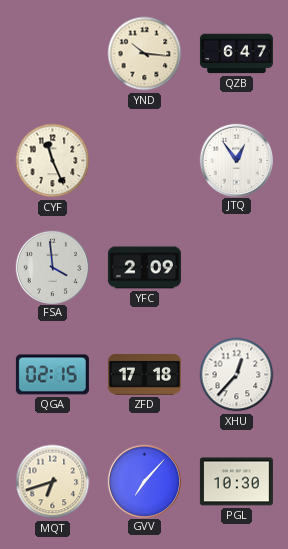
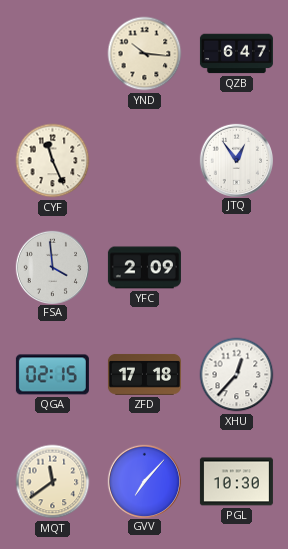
MQT: 6:42 -> 11:39 (53, 482)
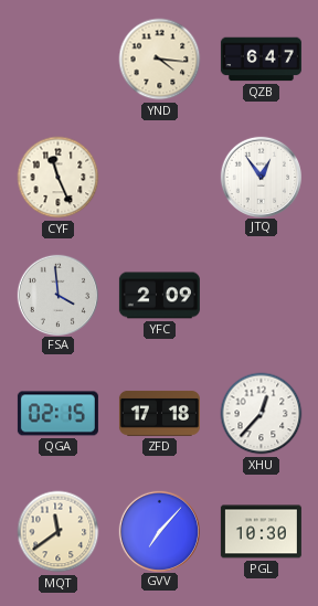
YND: 10:16 -> 4:16 (160, 60)
